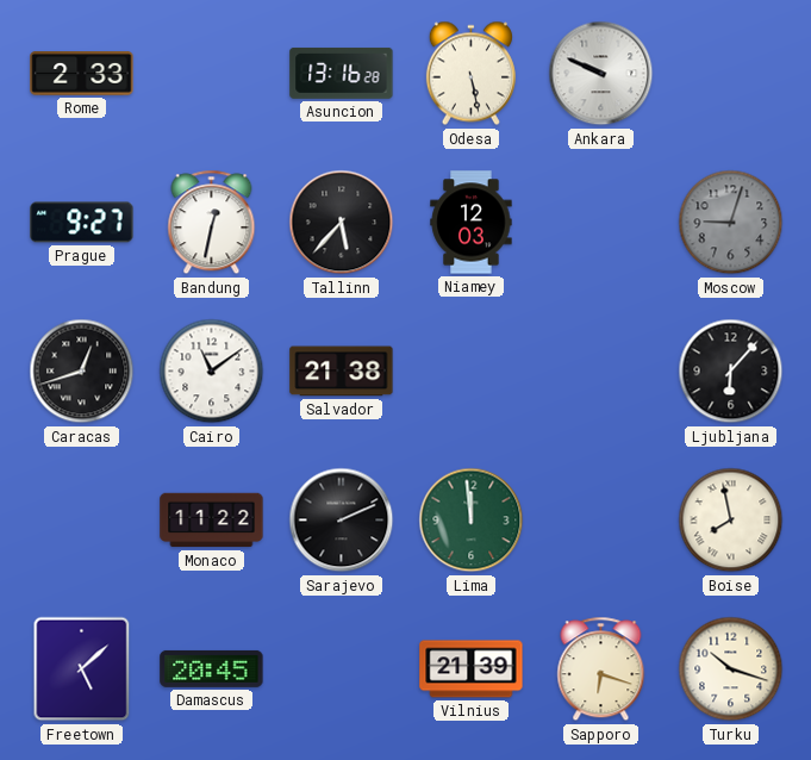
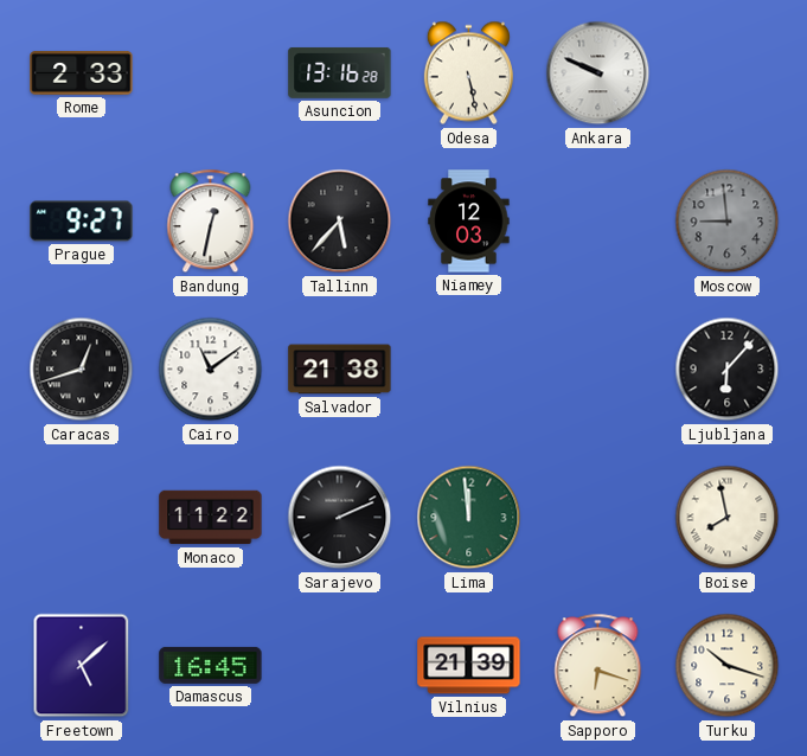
Moscow: 9:03 -> 8:59 (728, 222)
Damascus: 20:45 -> 16:45 (211, 665)
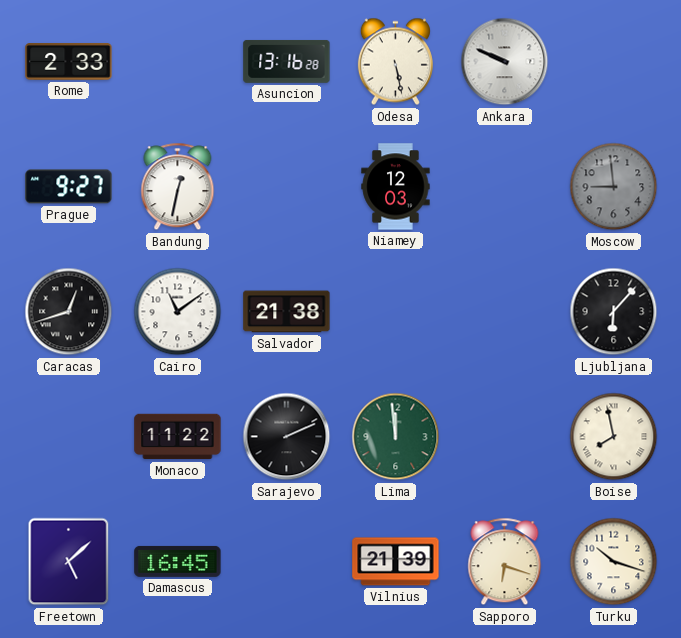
Tallinn: 5:37 -> none (340, 222)
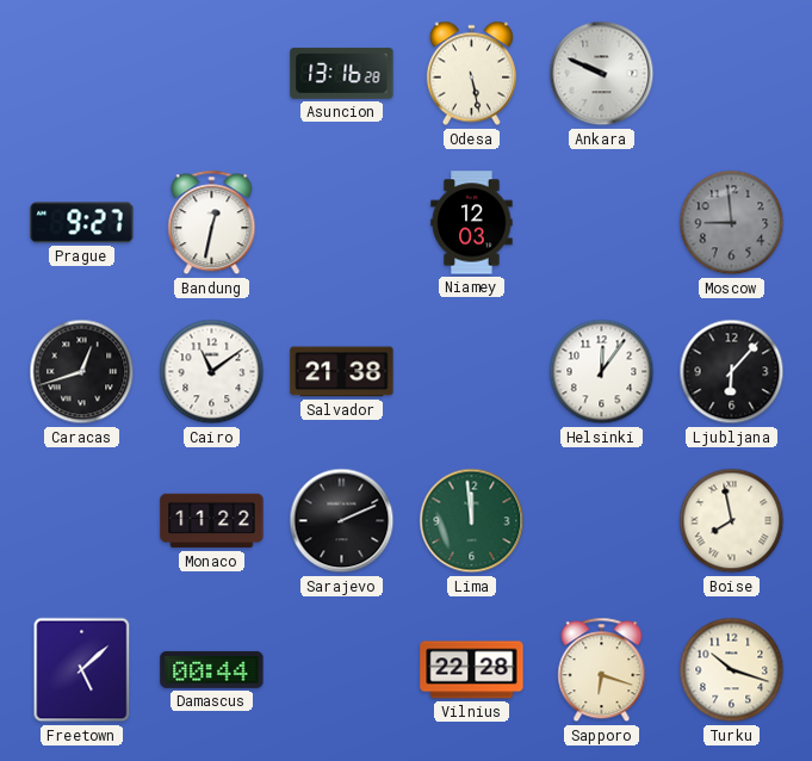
Rome: 2:33 -> none (69, 62)
Helsinki: none -> 12:06 (602, 372)
Damascus: 16:45 -> 00:44 (212, 669)
Vilnius: 21:39 -> 22:28 (472, 670)
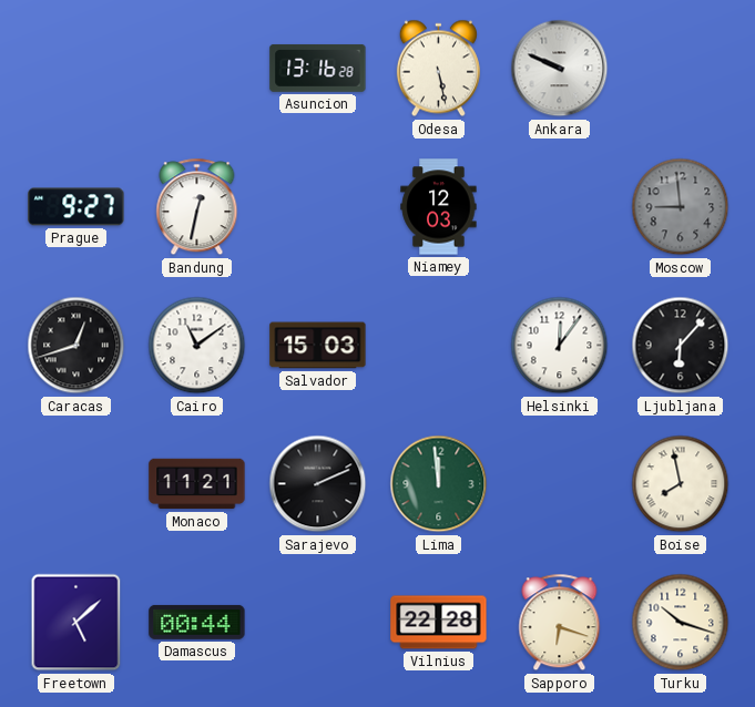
Salvador: 21:38 -> 15:03 (318, 346)
Monaco: 11:22 -> 11:21 (197, 484)
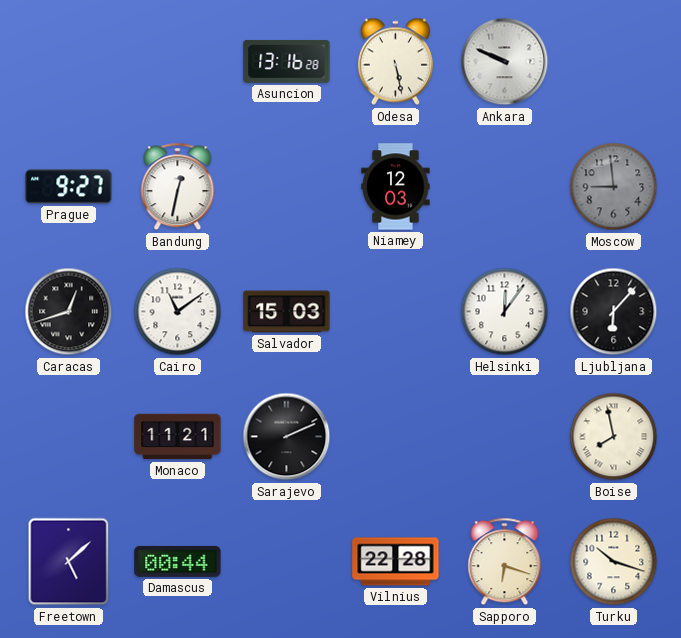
Lima: 11:59 -> none (439, 484)
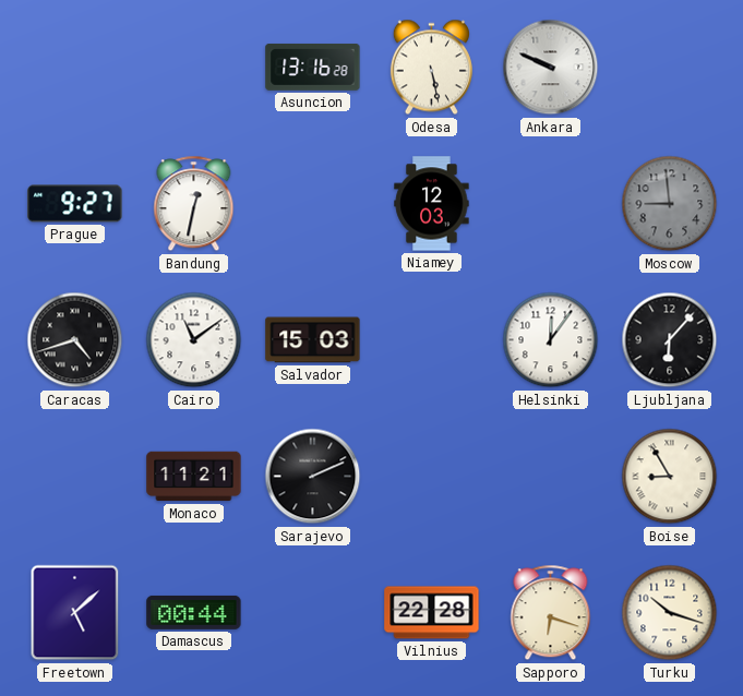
Caracas: 12:42 -> 4:42 (75, 340)
Boise: 7:58 -> 8:55 (670, 477)
